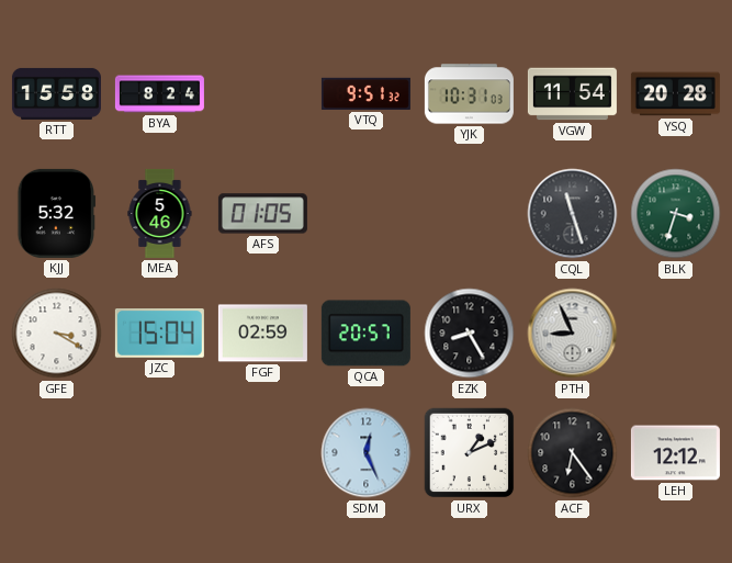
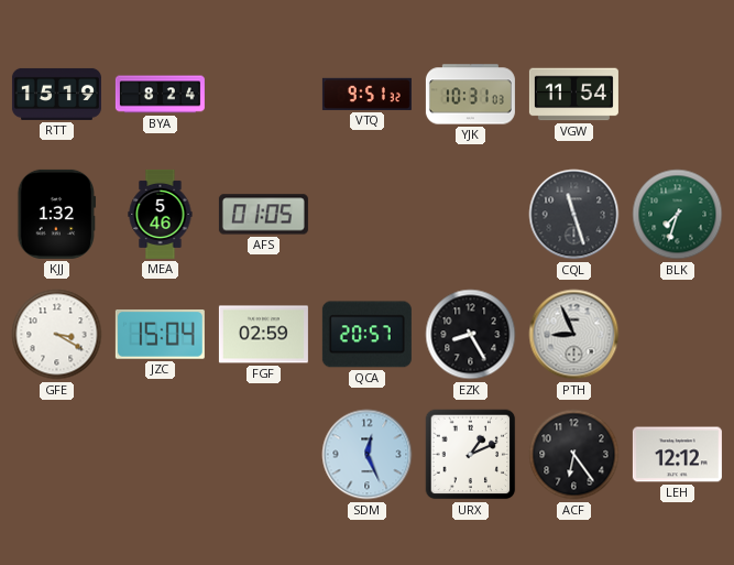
RTT: 15:58 -> 15:19 (56, 94)
YSQ: 20:28 -> none (675, 94)
KJJ: 5:32 -> 1:32 (57, 214)
BLK: 3:33 -> 7:33 (678, 215)
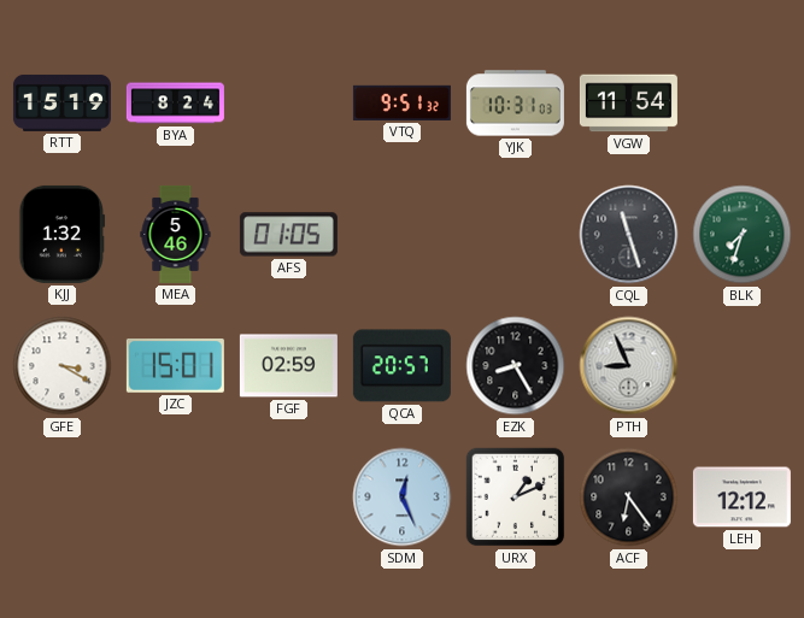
JZC: 15:04 -> 15:01 (175, 366)
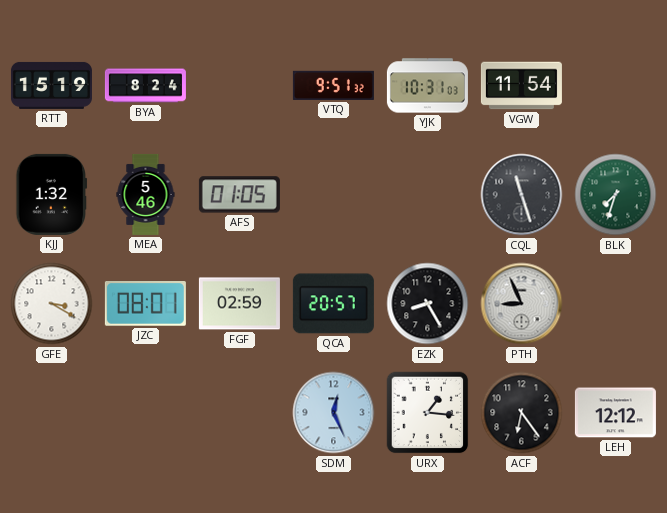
JZC: 15:01 -> 08:01 (145, 304)
URX: 1:11 -> 1:16 (428, 413)
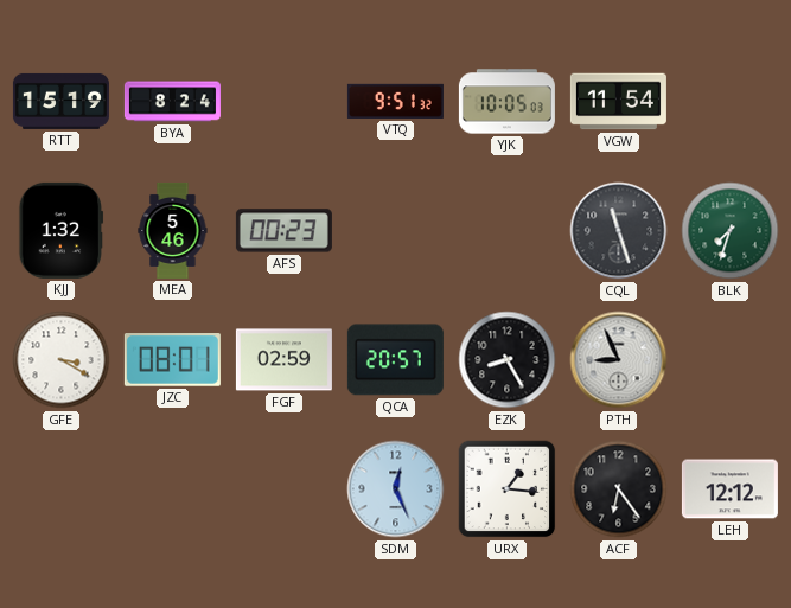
YJK: 10:31 -> 10:05 (506, 102)
AFS: 01:05 -> 00:23 (283, 231)
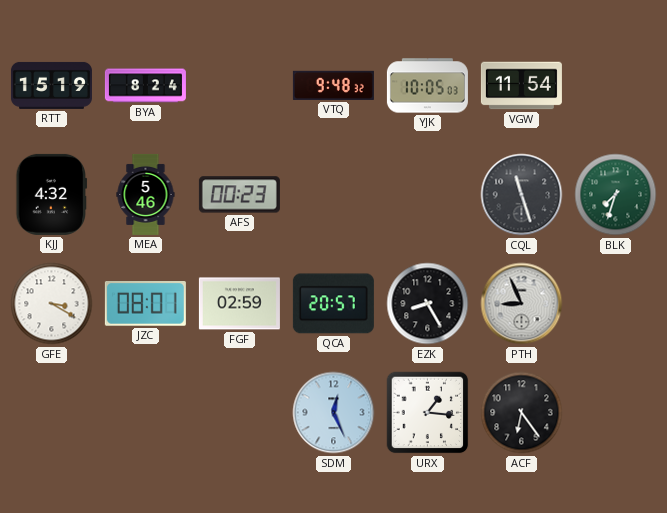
VTQ: 9:51 -> 9:48 (333, 85)
KJJ: 1:32 -> 4:32 (52, 194)
LEH: 12:12 -> none (729, 489)
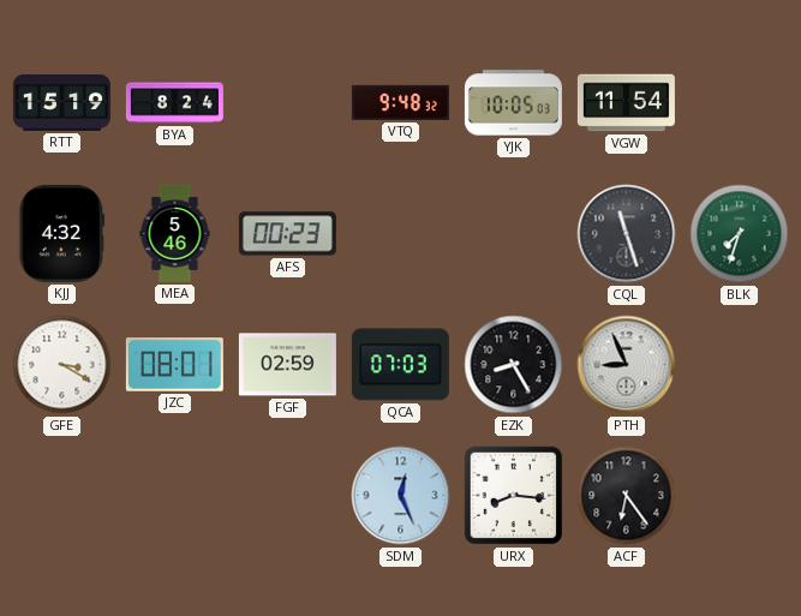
QCA: 20:57 -> 07:03 (400, 365)
URX: 1:16 -> 8:16 (514, 496)
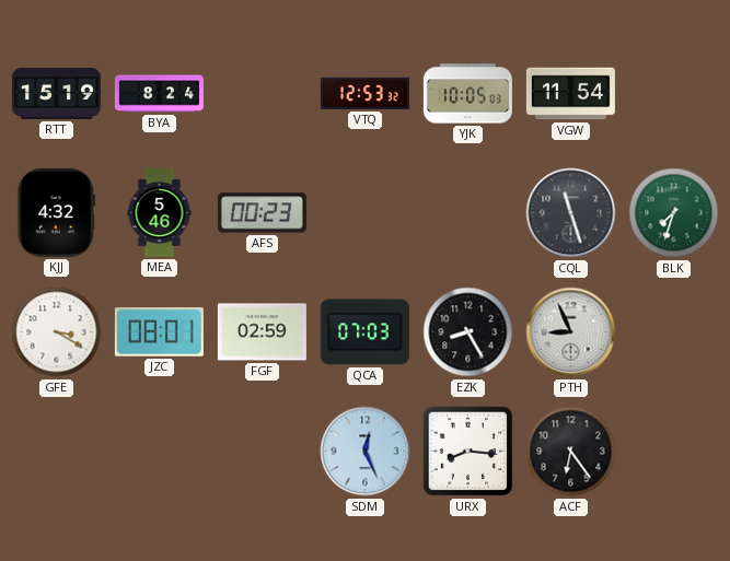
VTQ: 9:48 -> 12:53 (364, 93)
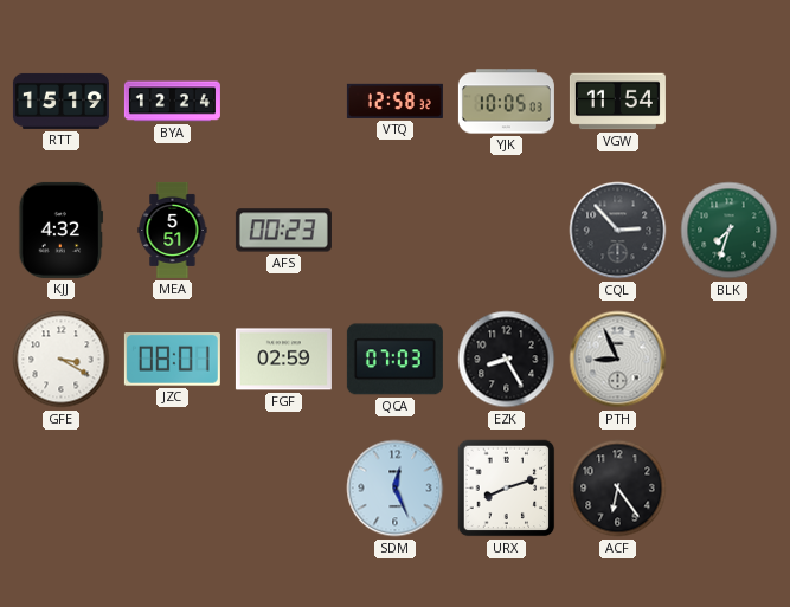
BYA: 8:24 -> 12:24 (172, 102)
VTQ: 12:53 -> 12:58 (394, 101)
MEA: 5:46 -> 5:51 (173, 230)
CQL: 11:27 -> 2:53 (618, 231)
URX: 8:16 -> 8:12 (507, 489)
